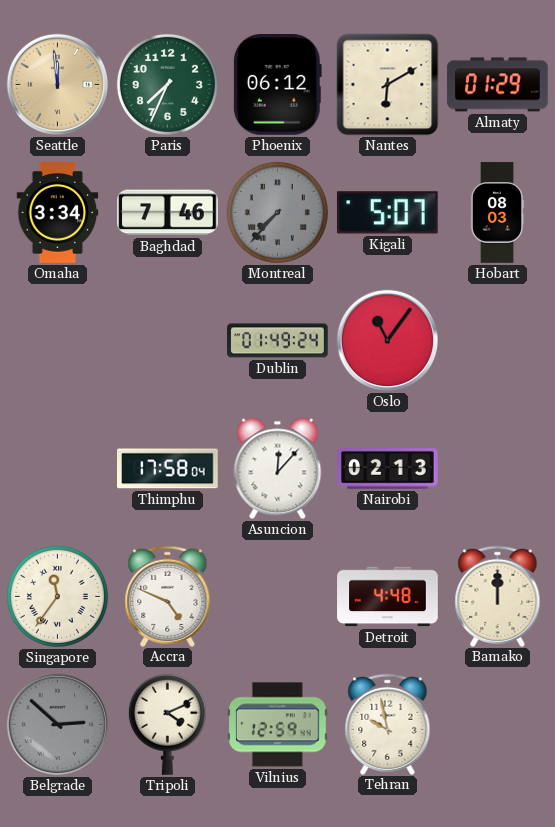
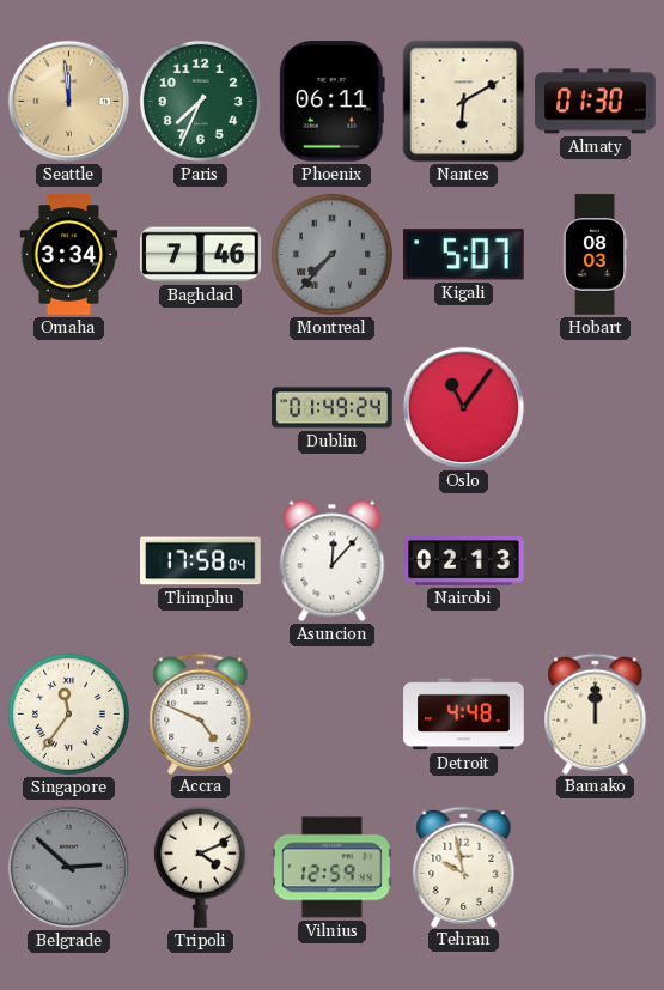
Phoenix: 06:12 -> 06:11 (331, 102)
Almaty: 01:29 -> 01:30 (596, 102)
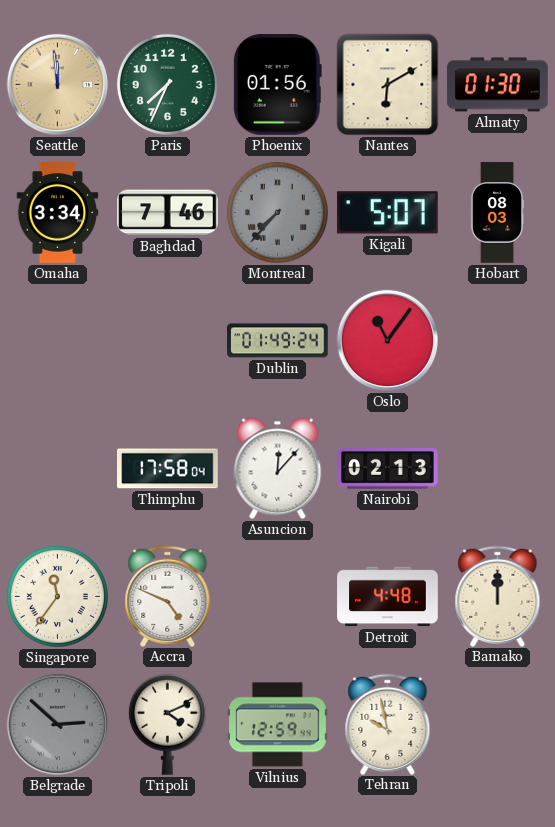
Phoenix: 06:11 -> 01:56 (277, 85)
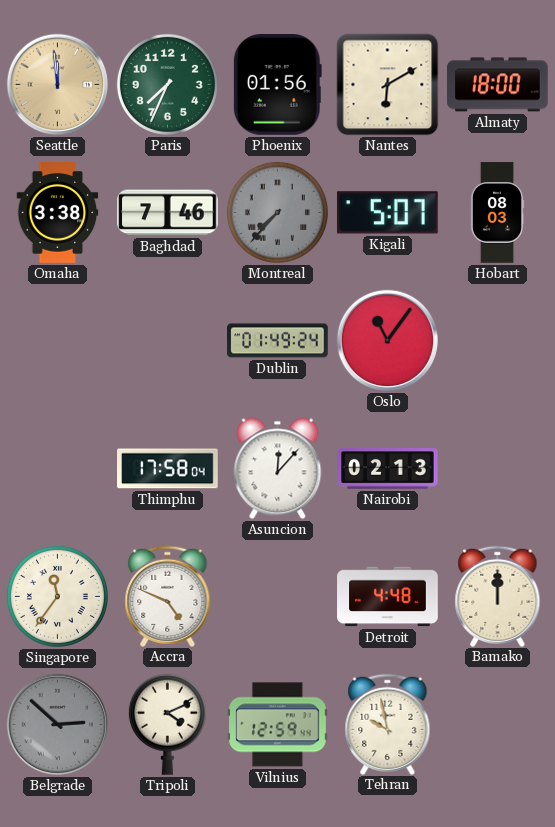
Almaty: 01:30 -> 18:00 (498, 85)
Omaha: 3:34 -> 3:38 (58, 213)
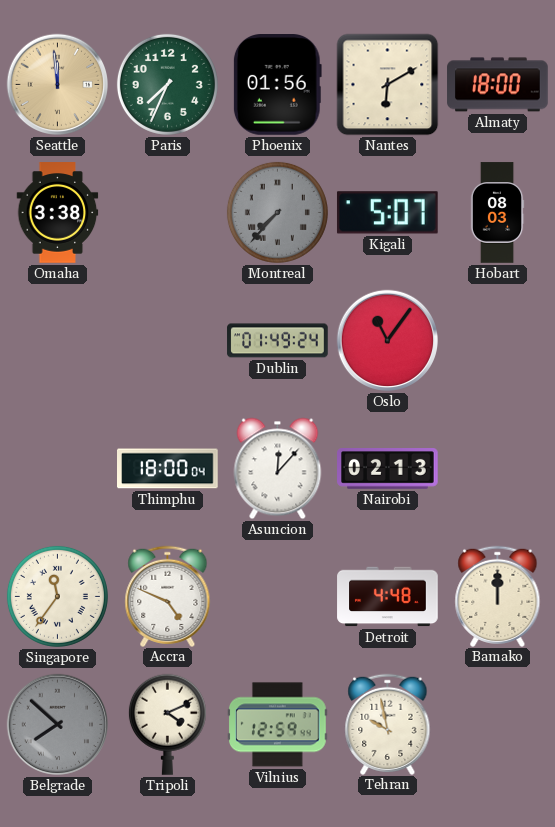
Baghdad: 7:46 -> none (168, 213)
Thimphu: 17:58 -> 18:00 (168, 469)
Belgrade: 2:52 -> 7:52 (58, 725)
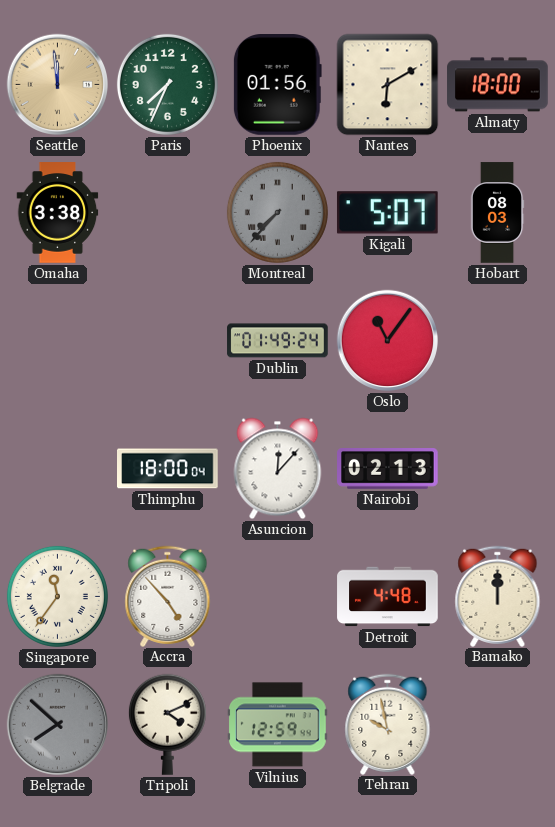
Accra: 4:49 -> 4:53 (168, 596)
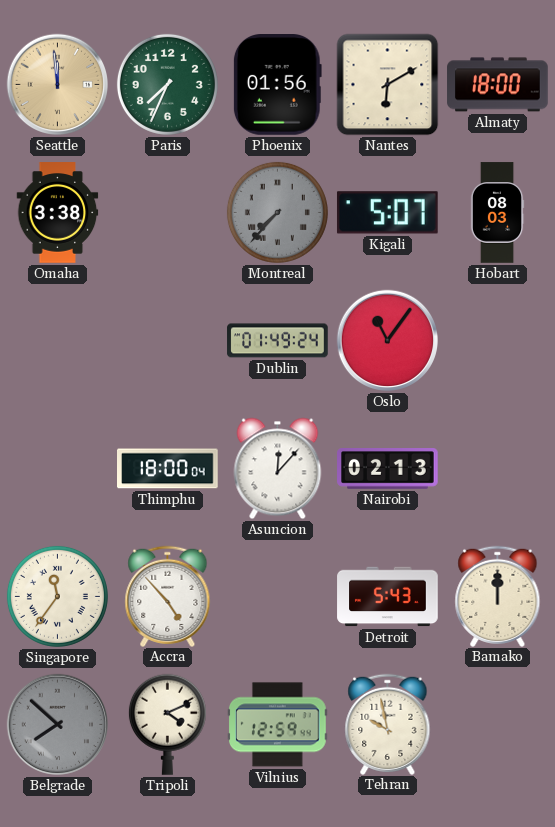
Detroit: 4:48 -> 5:43 (388, 597)
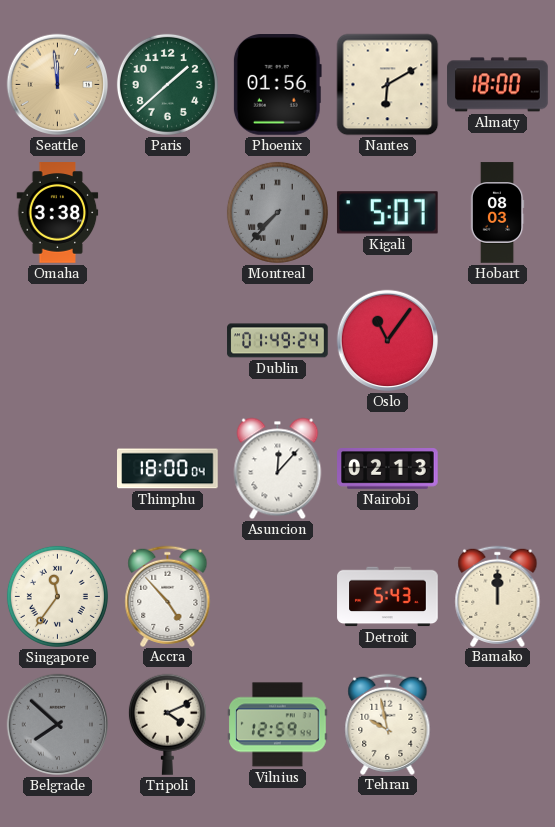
Paris: 7:34 -> 1:38 (167, 84)
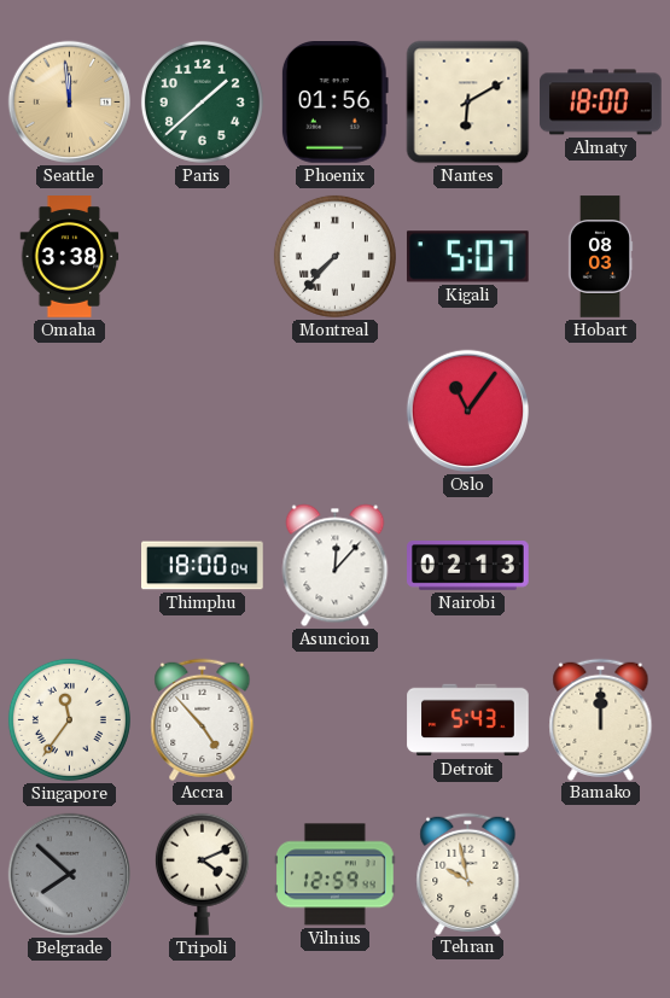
Montreal dial: grey -> white (334, 256)
Dublin: 01:49 -> none (278, 341)
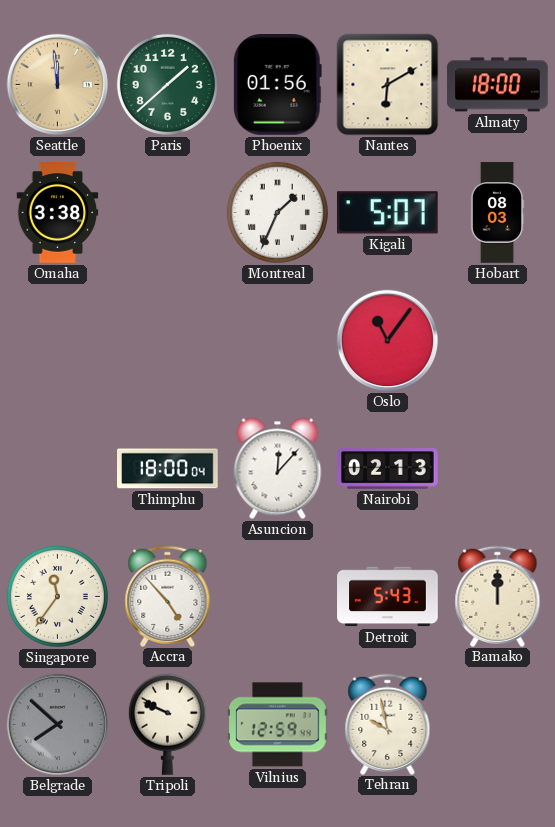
Montreal: 7:37 -> 1:34 (277, 212)
Tripoli: 4:11 -> 9:49 (167, 724)
